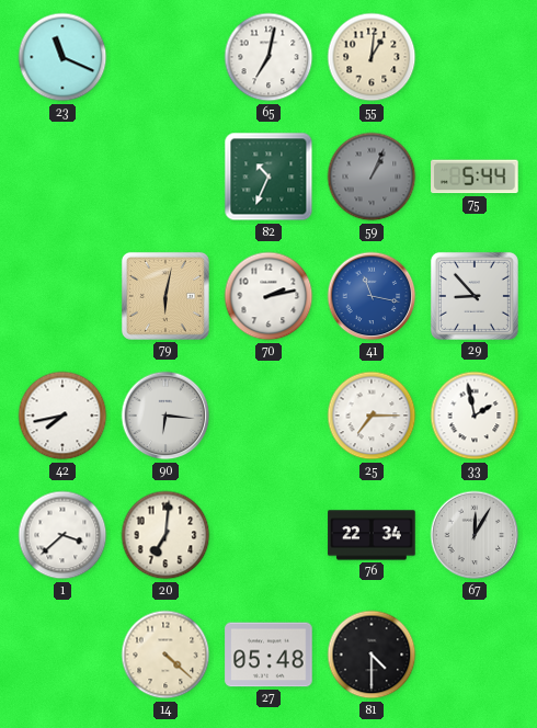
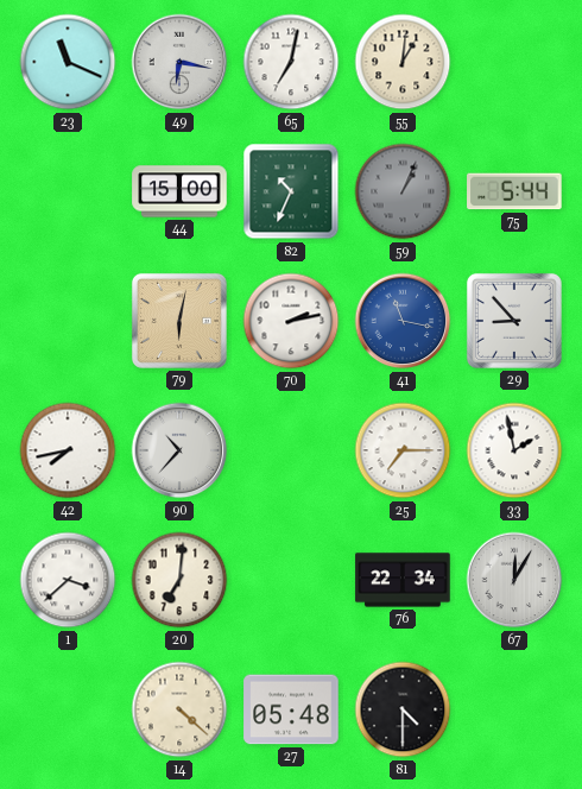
49: none -> 6:17 (179, 62)
44: none -> 15:00 (179, 191)
90: 6:16 -> 10:37 (179, 450)
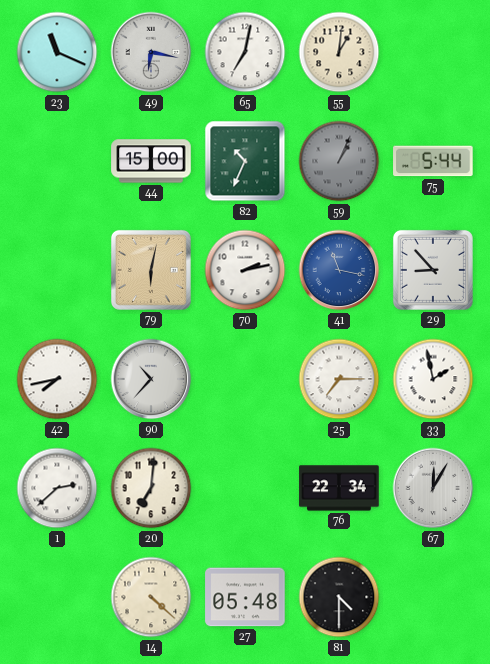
1: 3:38 -> 2:38 (57, 488)
